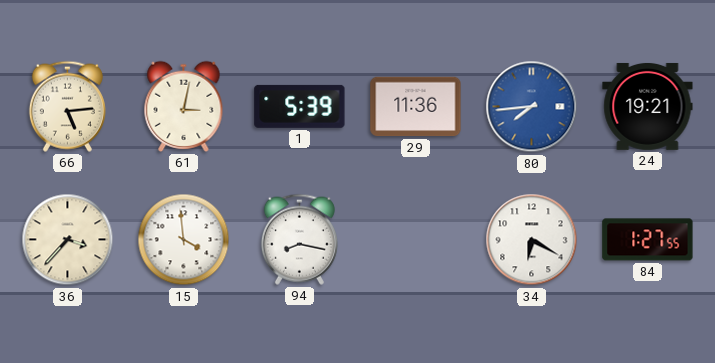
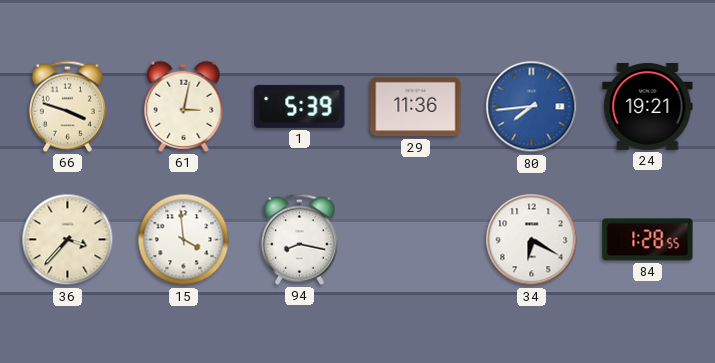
66: 5:14 -> 3:48 (67, 106)
84: 1:27 -> 1:28 (648, 240)
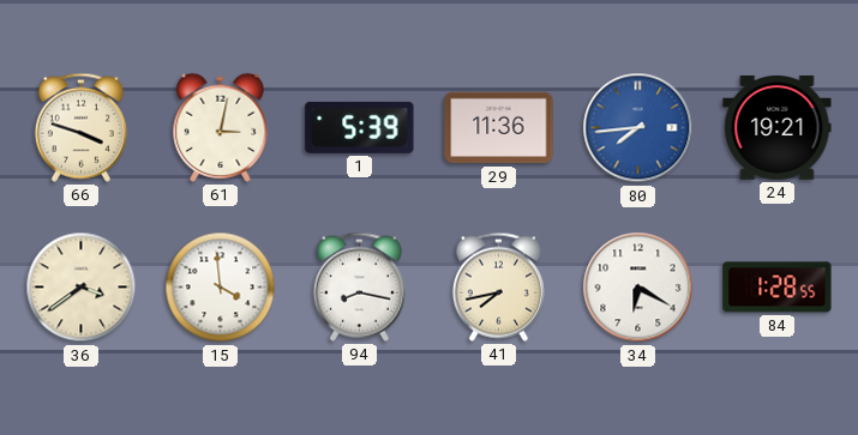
36: 3:37 -> 3:39 (82, 288)
41: none -> 7:43 (498, 286)
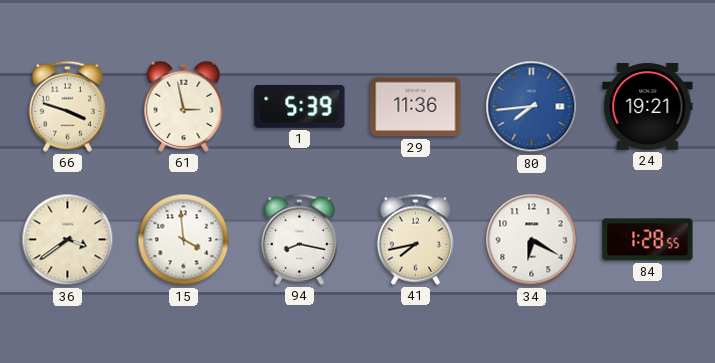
61: 3:02 -> 2:58 (184, 106)
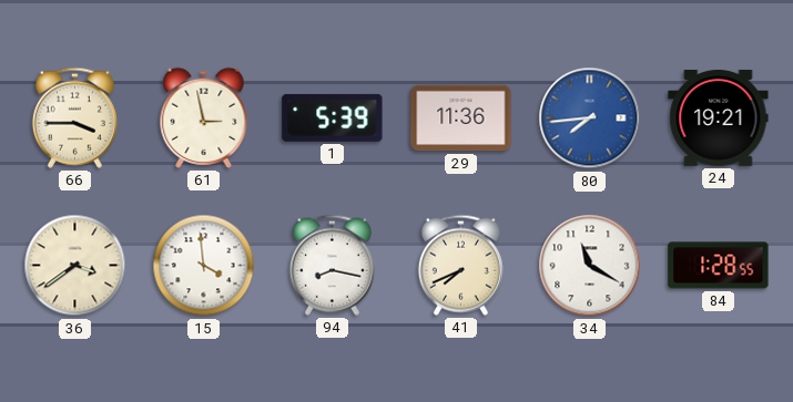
66: 3:48 -> 3:45 (74, 117)
41: 7:43 -> 7:41 (460, 265)
34: 6:20 -> 11:20 (590, 266)
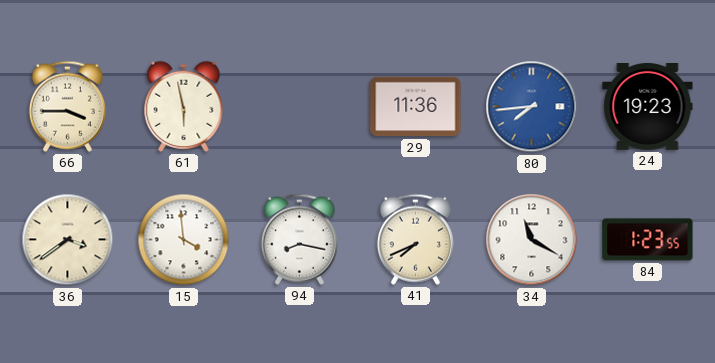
61: 2:58 -> 5:58 (184, 106)
1: 5:39 -> none (333, 117)
24: 19:21 -> 19:23 (648, 106)
84: 1:28 -> 1:23 (648, 240)
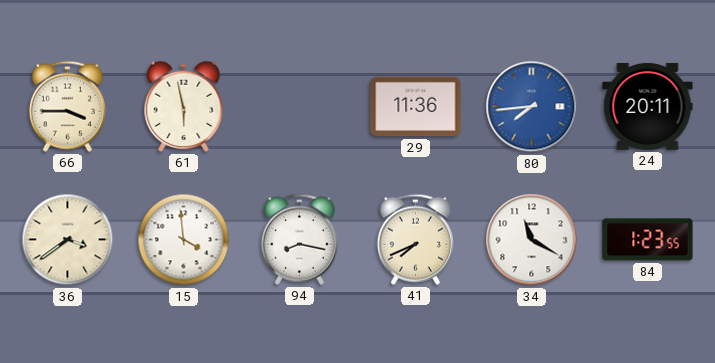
24: 19:23 -> 20:11 (648, 106)
